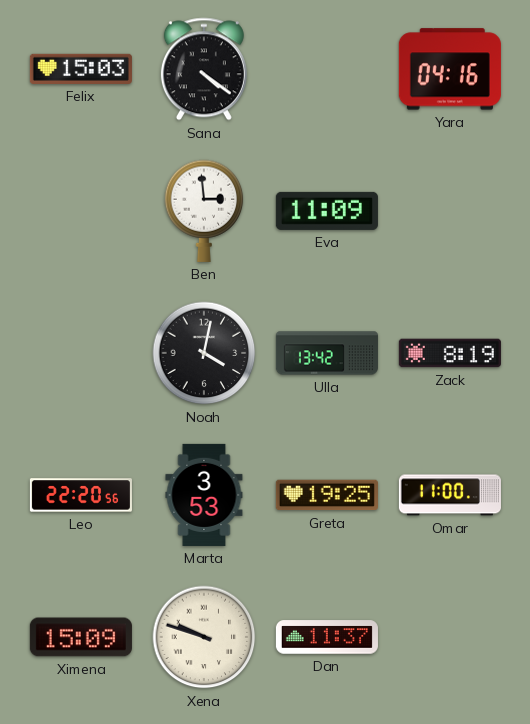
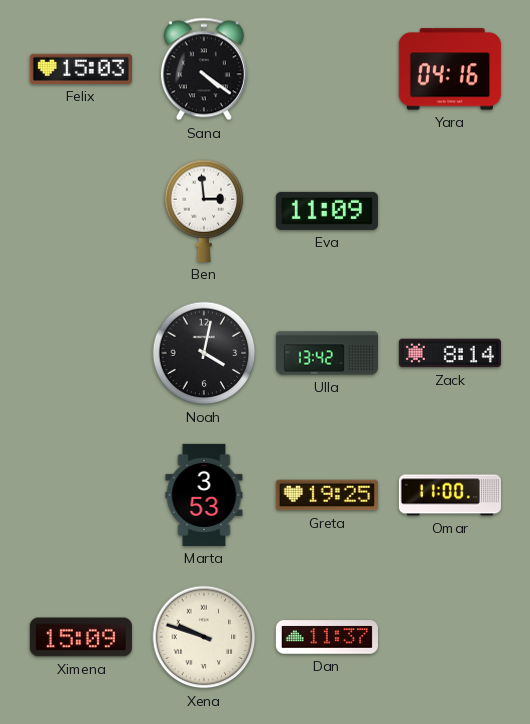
Zack: 8:19 -> 8:14 (450, 353)
Leo: 22:20 -> none (81, 495)
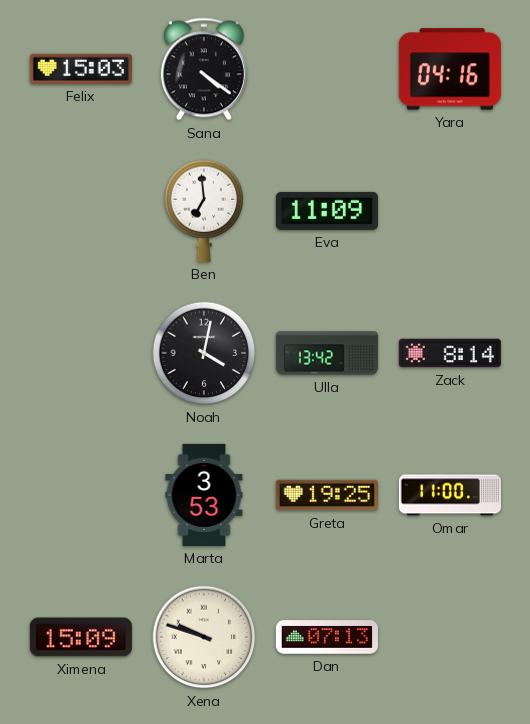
Ben: 2:59 -> 6:59 (204, 211)
Dan: 11:37 -> 07:13 (327, 637)
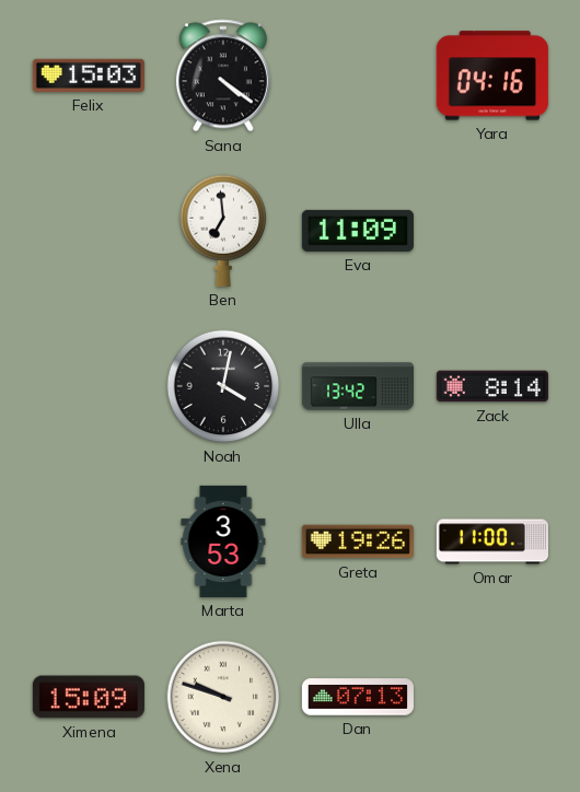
Greta: 19:25 -> 19:26 (358, 541)
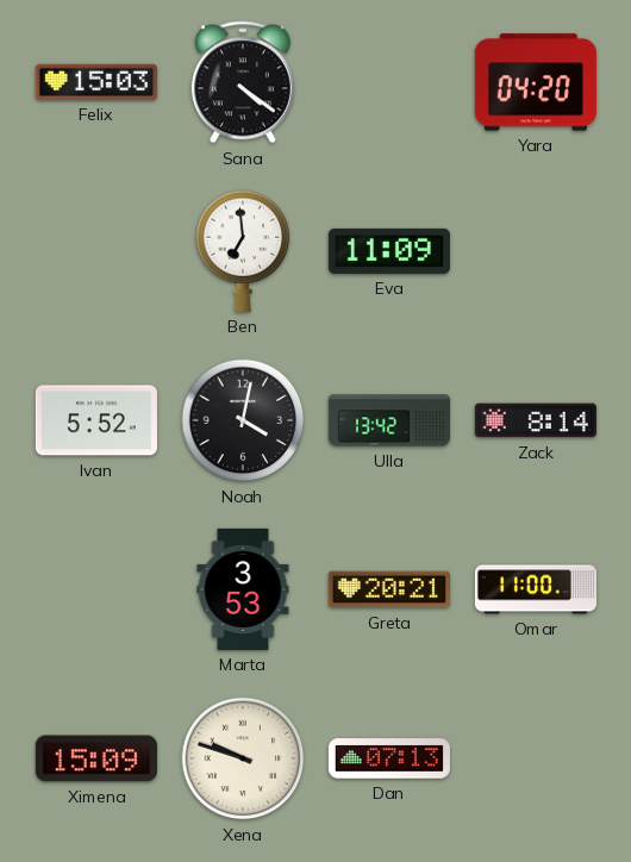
Yara: 04:16 -> 04:20 (536, 82)
Ivan: none -> 5:52 (96, 420)
Greta: 19:26 -> 20:21 (389, 589)
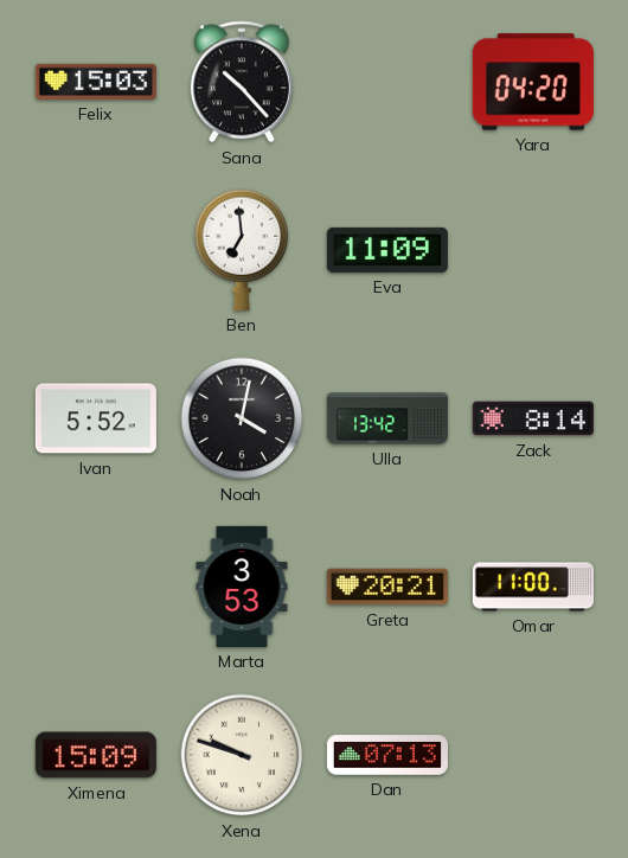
Sana: 4:21 -> 10:23 (242, 82)
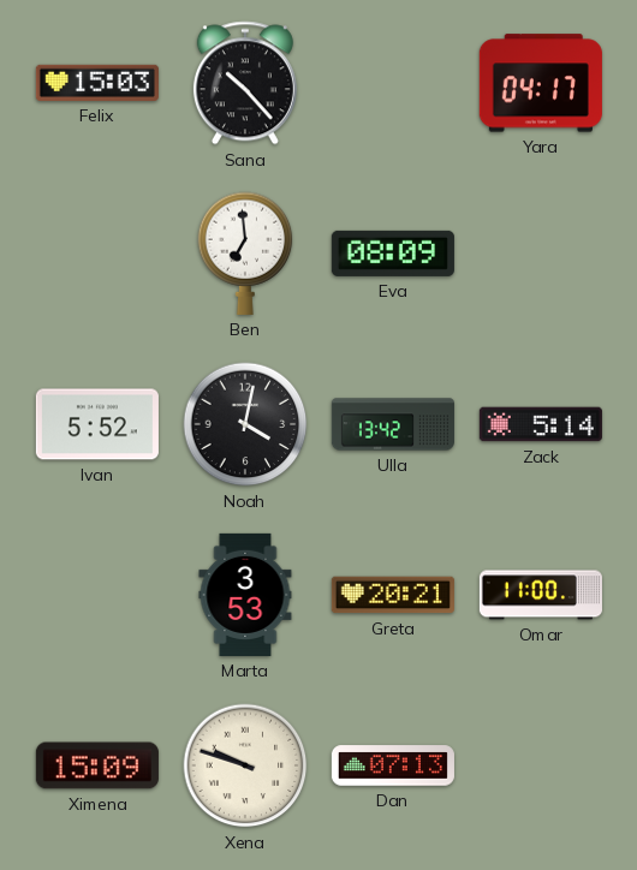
Yara: 04:20 -> 04:17 (541, 83)
Eva: 11:09 -> 08:09 (393, 254)
Zack: 8:14 -> 5:14 (541, 424)
